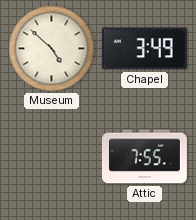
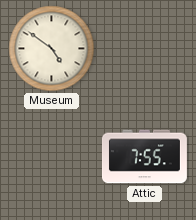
Museum: 4:52 -> 4:51 (52, 49)
Chapel: 3:49 -> none (144, 49)
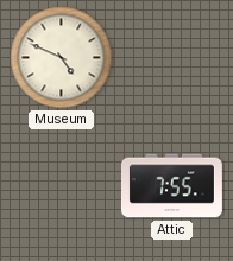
Museum: 4:51 -> 4:49 (62, 58)
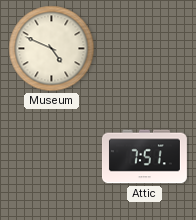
Attic: 7:55 -> 7:51 (144, 157)
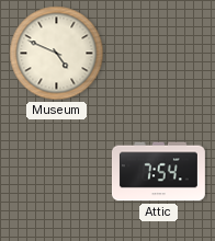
Attic: 7:51 -> 7:54 (158, 172)
